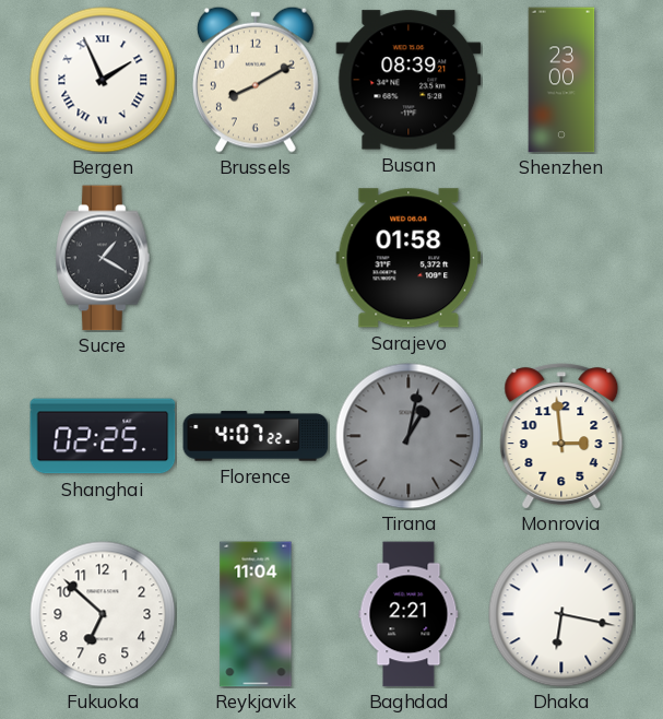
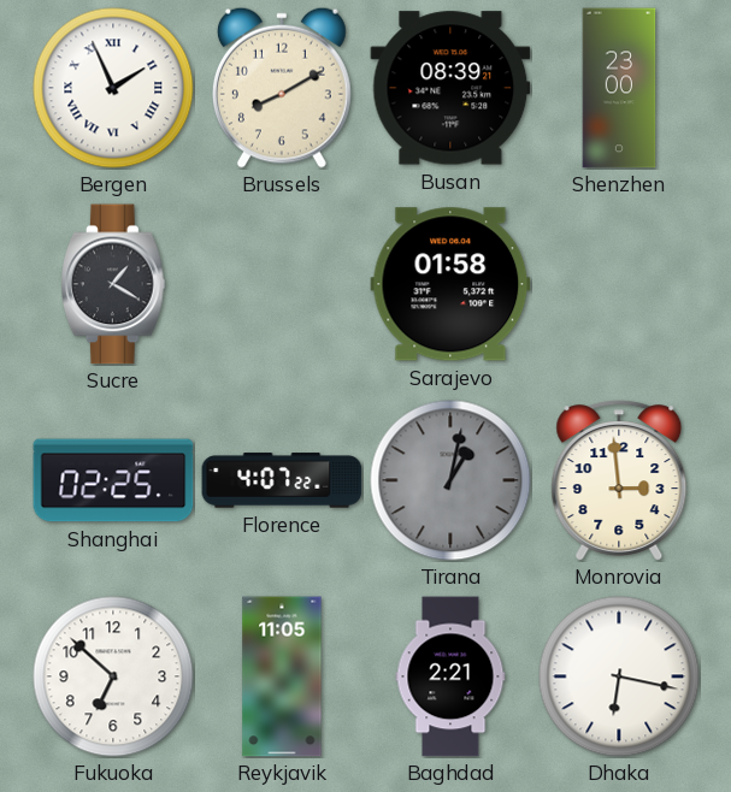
Reykjavik: 11:04 -> 11:05 (282, 676)
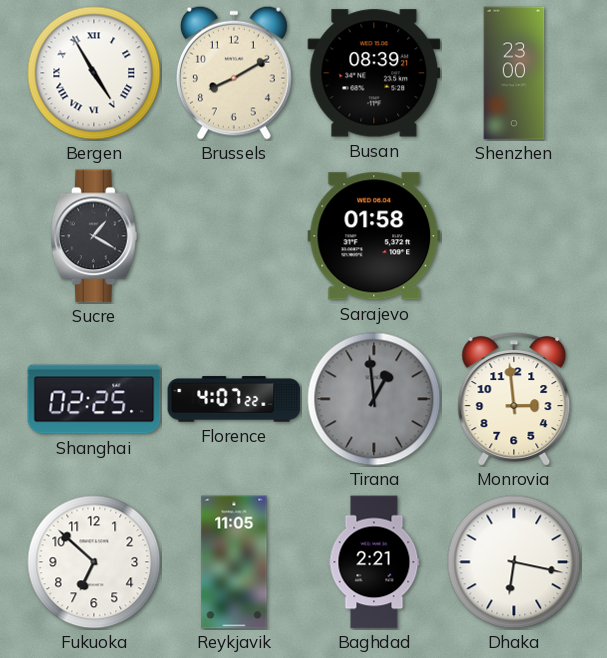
Bergen: 1:56 -> 4:55 (94, 73)
Tirana: 1:02 -> 12:59 (374, 399)
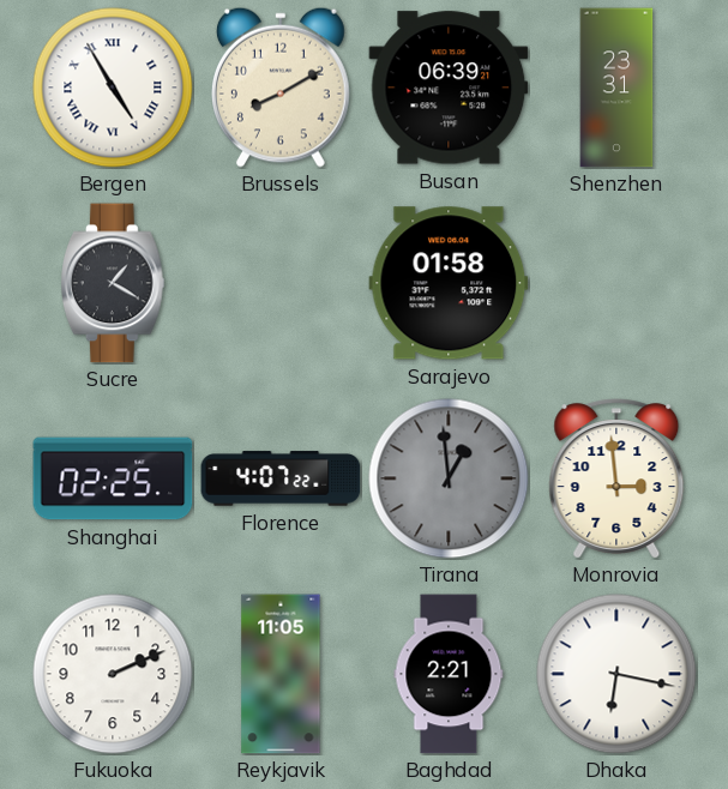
Busan: 08:39 -> 06:39 (449, 88)
Shenzhen: 23:00 -> 23:31 (616, 88)
Fukuoka: 6:52 -> 2:11 (113, 674)
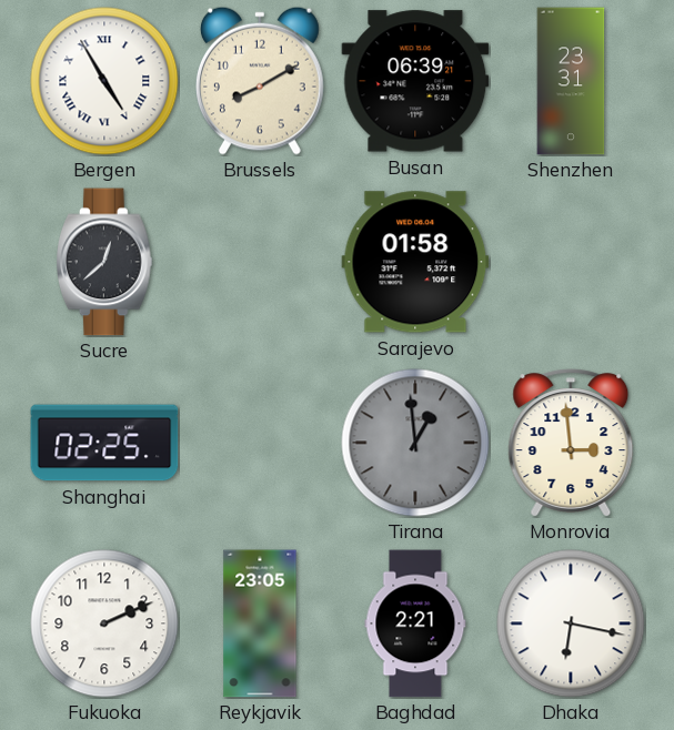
Sucre: 1:20 -> 12:38 (105, 262)
Florence: 4:07 -> none (281, 478)
Reykjavik: 11:05 -> 23:05 (260, 623)
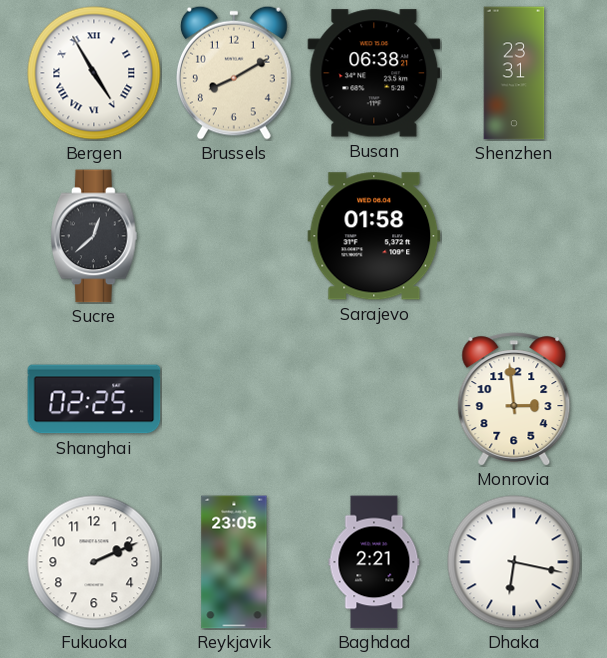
Busan: 06:39 -> 06:38 (374, 73)
Tirana: 12:59 -> none (415, 443)
